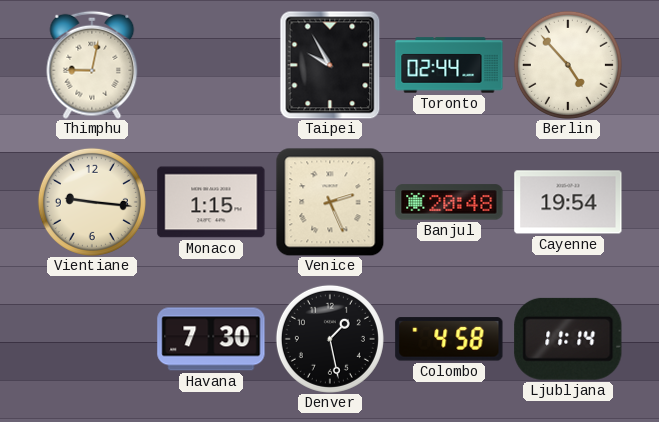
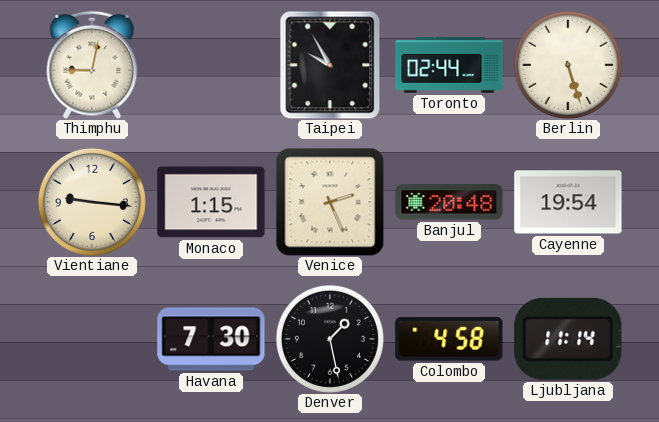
Berlin: 4:53 -> 5:27 (568, 65)
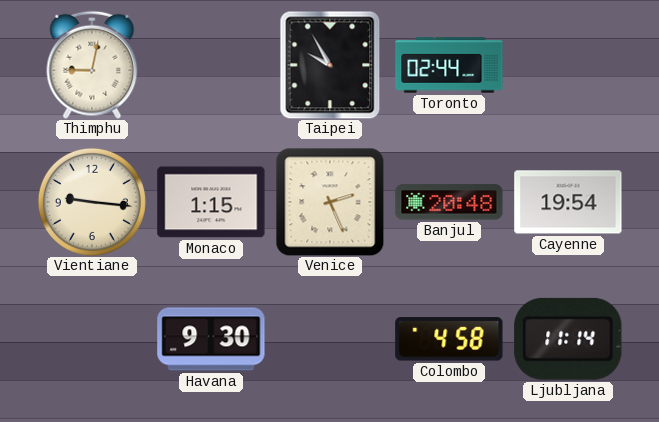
Berlin: 5:27 -> none (568, 65)
Havana: 7:30 -> 9:30 (211, 339)
Denver: 1:28 -> none (330, 339)
